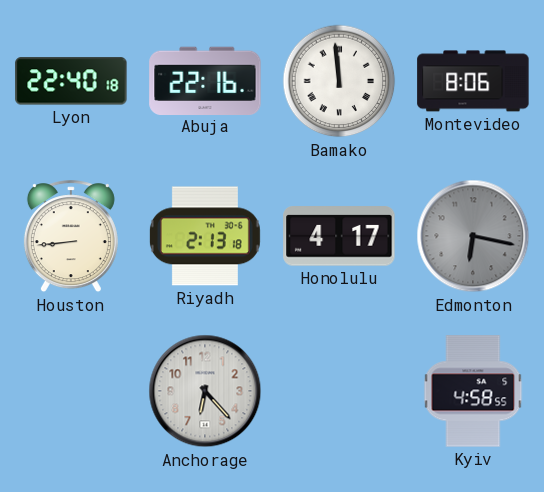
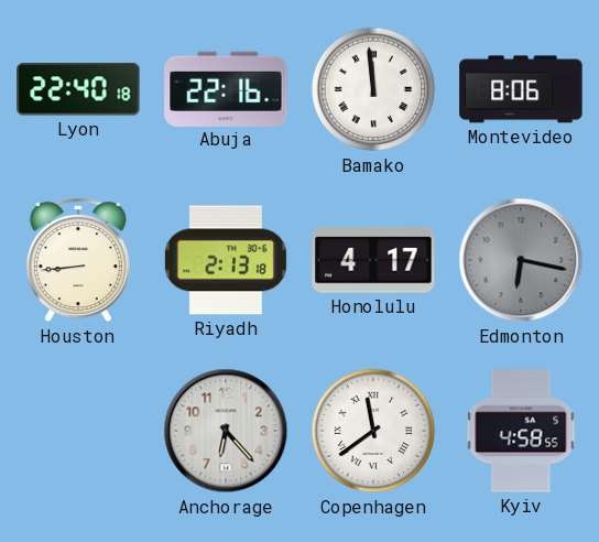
Copenhagen: none -> 11:39 (373, 431)
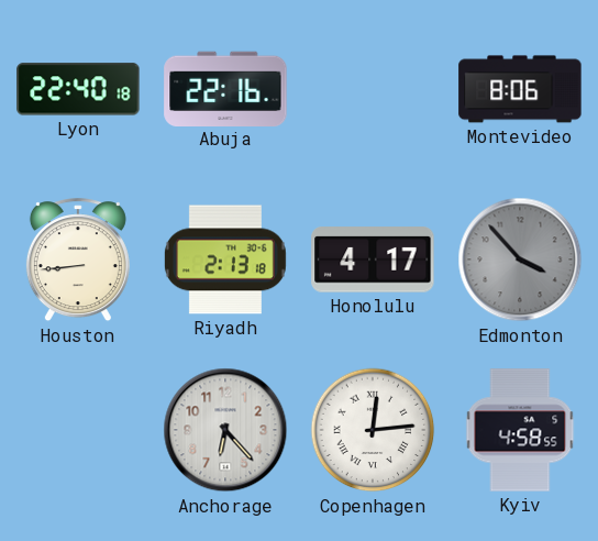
Bamako: 11:59 -> none (373, 89)
Edmonton: 6:17 -> 3:53 (520, 260)
Copenhagen: 11:39 -> 12:14 (373, 430)
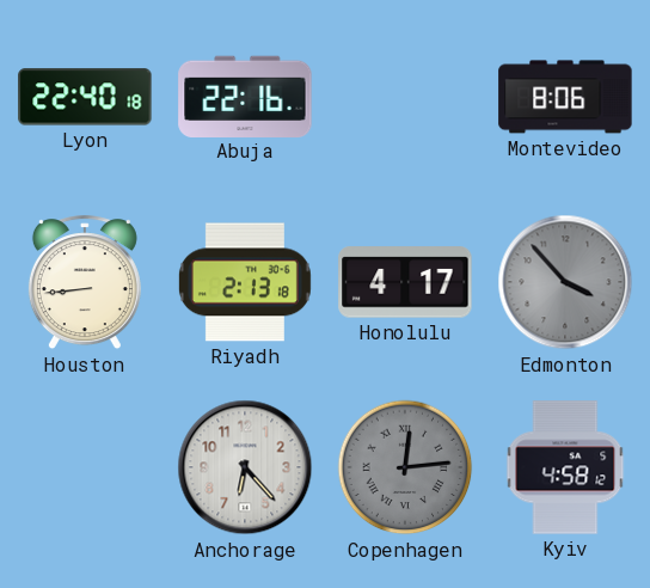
Copenhagen dial: white -> grey (405, 467)
Kyiv: 4:58:55 -> 4:58:12 (565, 467)
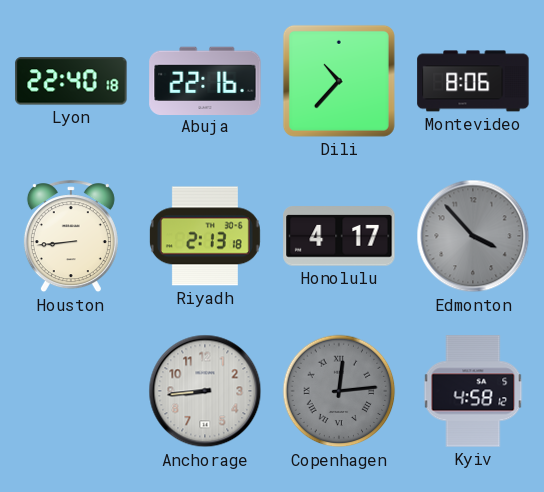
Dili: none -> 10:37 (339, 81)
Anchorage: 6:23 -> 8:44 (205, 391)
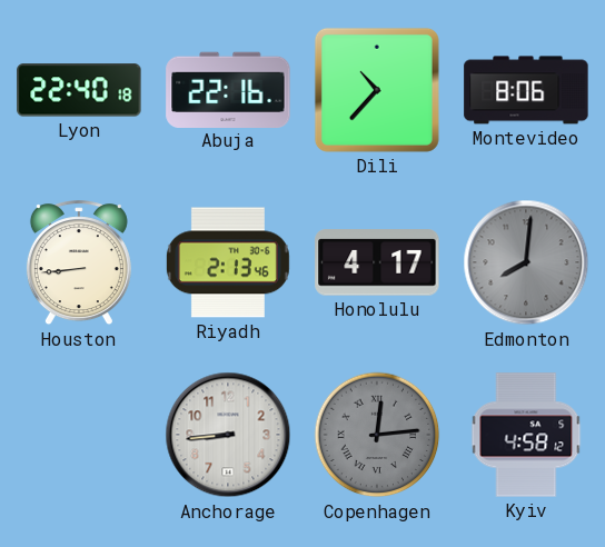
Riyadh: 2:13:18 -> 2:13:46 (228, 262)
Edmonton: 3:53 -> 8:01 (526, 262)
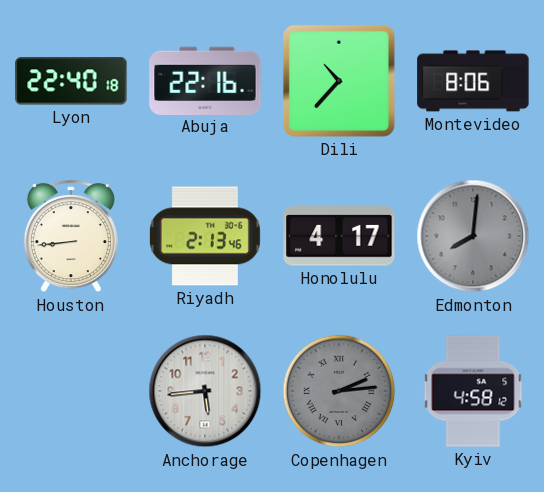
Anchorage: 8:44 -> 5:44 (205, 391)
Copenhagen: 12:14 -> 2:14 (339, 391)
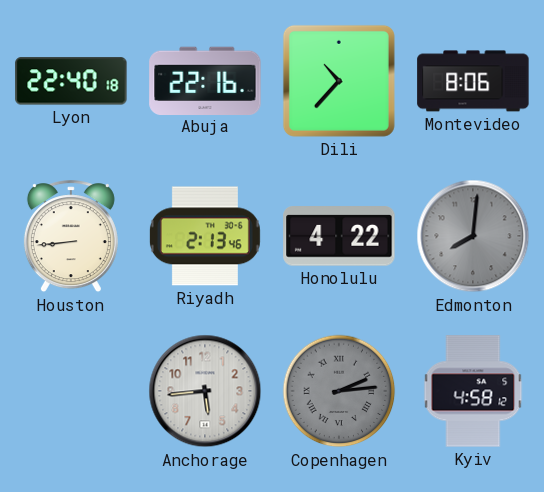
Honolulu: 4:17 -> 4:22 (339, 236)
